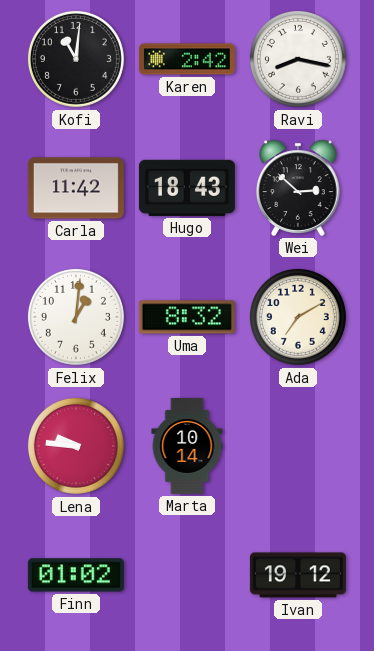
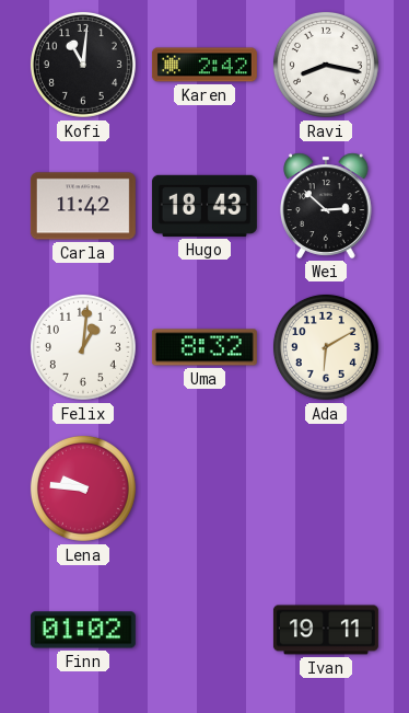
Ada: 7:10 -> 6:10 (326, 347)
Marta: 10:14 -> none (187, 446)
Ivan: 19:12 -> 19:11 (326, 630)
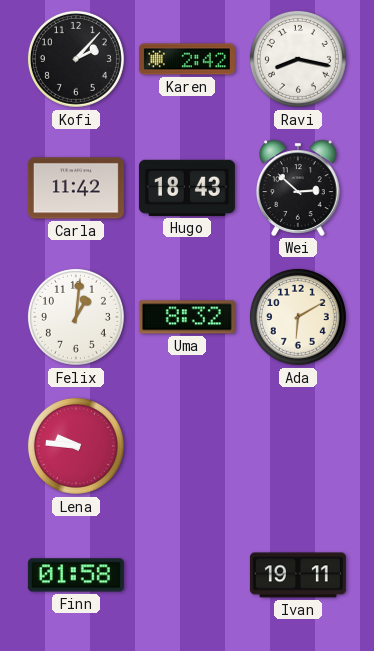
Kofi: 11:01 -> 2:07 (76, 59)
Finn: 01:02 -> 01:58 (76, 575)
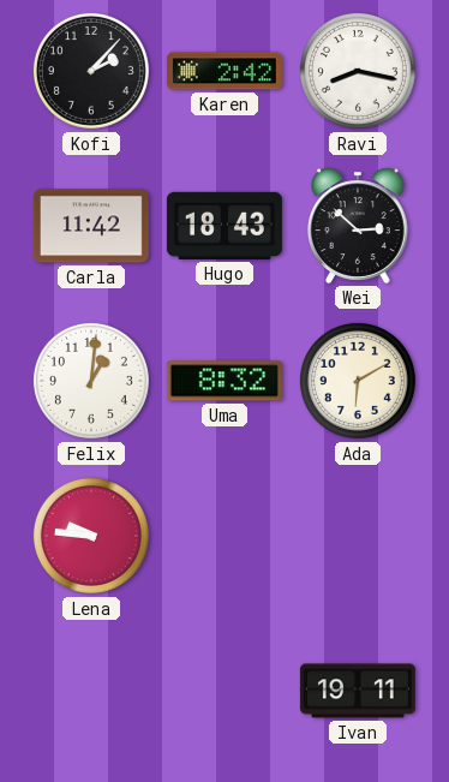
Finn: 01:58 -> none (76, 575)
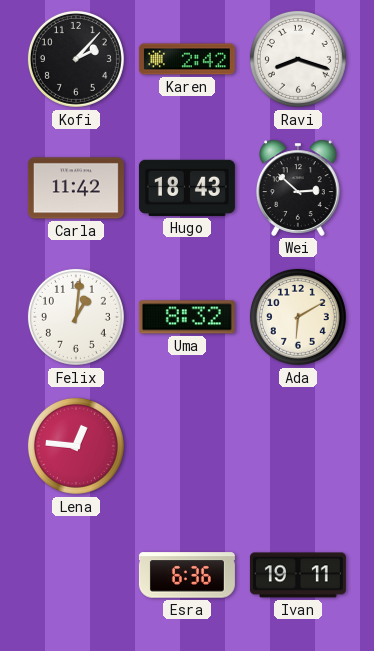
Ravi: 8:17 -> 8:18 (298, 59)
Lena: 9:46 -> 12:46 (76, 446)
Esra: none -> 6:36 (187, 575)
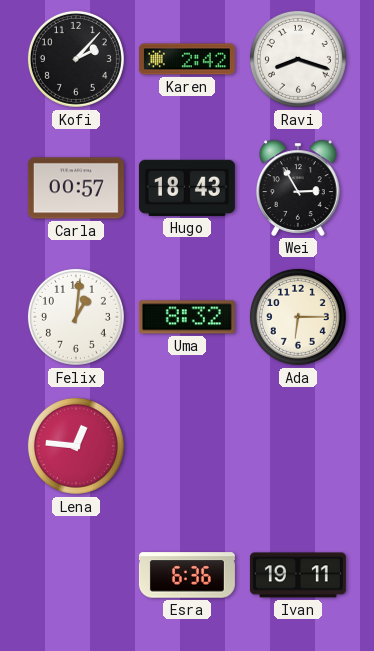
Carla: 11:42 -> 00:57 (76, 188)
Wei: 2:52 -> 2:55 (299, 188)
Ada: 6:10 -> 6:15 (298, 317)
